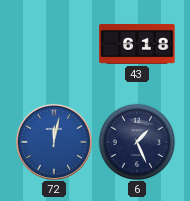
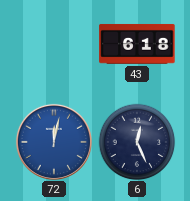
6: 1:26 -> 12:26 (137, 142)
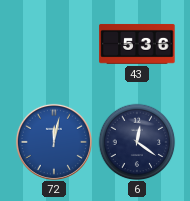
43: 6:18 -> 5:36 (137, 44)
6: 12:26 -> 12:21 (137, 142)
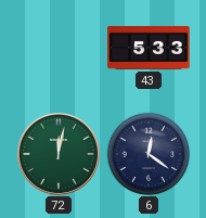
43: 5:36 -> 5:33 (149, 48)
72 dial: blue -> green (59, 154)
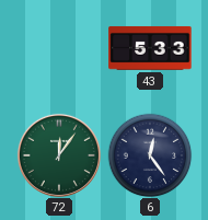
72: 12:02 -> 12:06 (59, 155)
6: 12:21 -> 12:24 (150, 155)
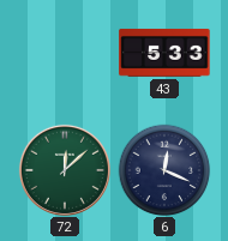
72: 12:06 -> 12:08 (65, 170)
6: 12:24 -> 12:19 (164, 170)
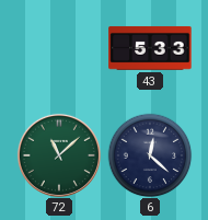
72: 12:08 -> 11:08 (59, 155)
6: 12:19 -> 12:22 (150, 155)
